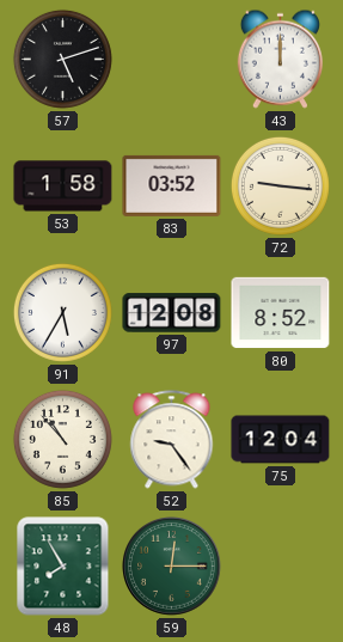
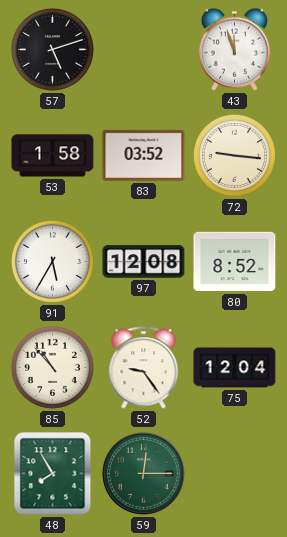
43: 12:00 -> 11:57 (234, 49)
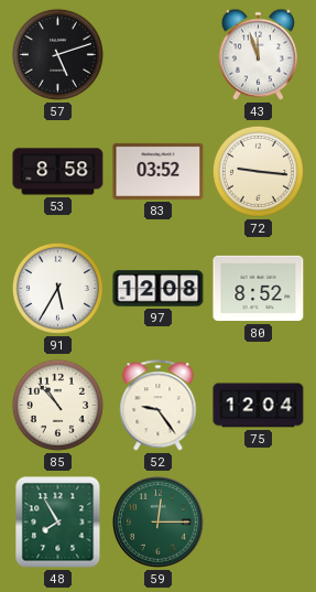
53: 1:58 -> 8:58 (58, 172)
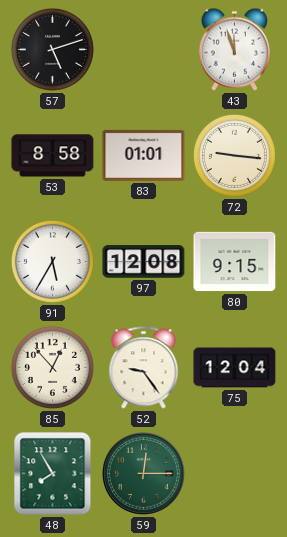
83: 03:52 -> 01:01 (144, 155)
80: 8:52 -> 9:15 (235, 262)
85: 10:53 -> 12:53 (52, 367)
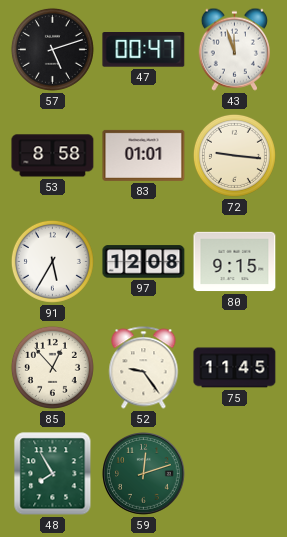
47: none -> 00:47 (144, 50)
75: 12:04 -> 11:45 (235, 368)
59: 12:15 -> 12:12 (144, 474)
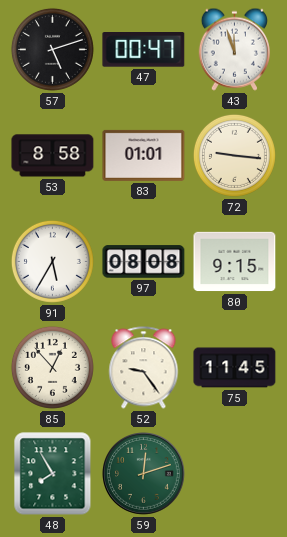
97: 12:08 -> 08:08 (144, 262)
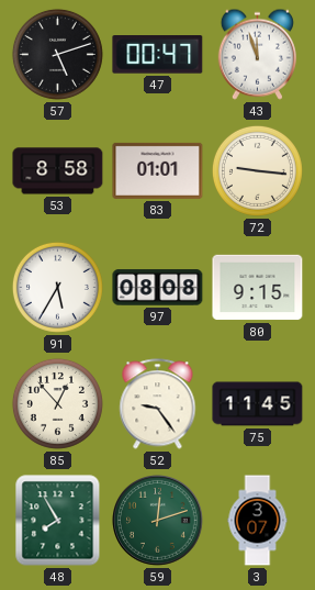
3: none -> 3:07 (258, 521)
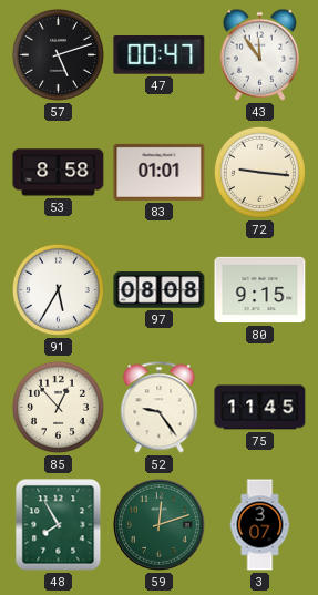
43: 11:57 -> 11:54 (259, 54)
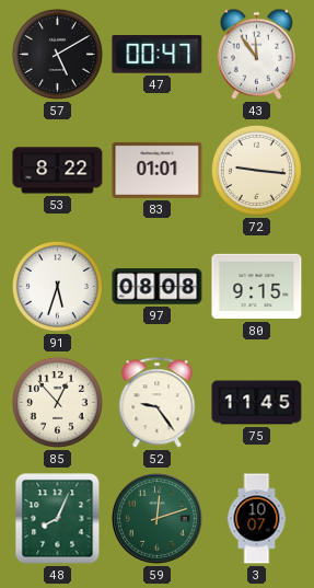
57: 5:12 -> 5:10 (57, 54)
53: 8:58 -> 8:22 (58, 171)
91: 5:35 -> 5:33 (57, 286)
48: 7:55 -> 8:04 (58, 519)
3: 3:07 -> 10:07 (257, 519)
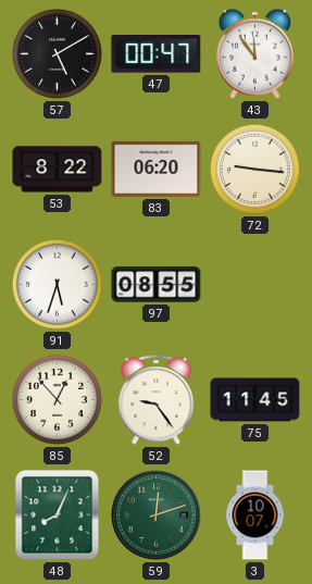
83: 01:01 -> 06:20 (157, 169)
97: 08:08 -> 08:55 (157, 285)
80: 9:15 -> none (257, 287)
